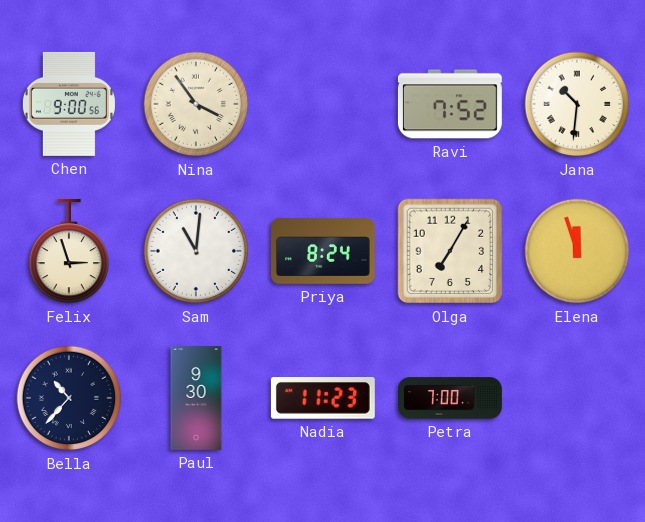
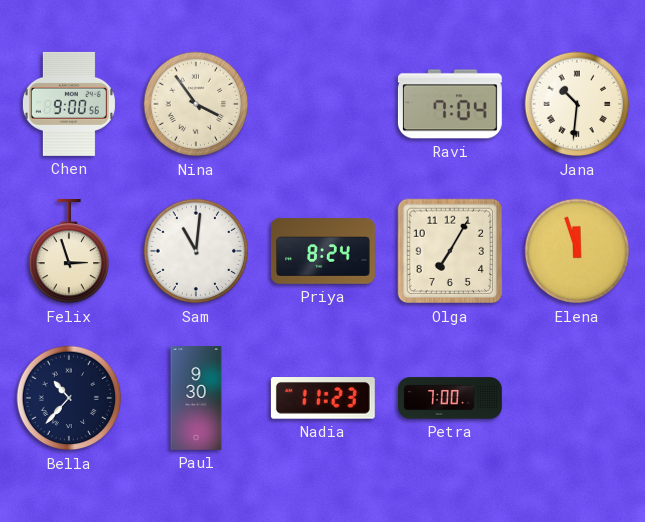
Ravi: 7:52 -> 7:04 (450, 104)
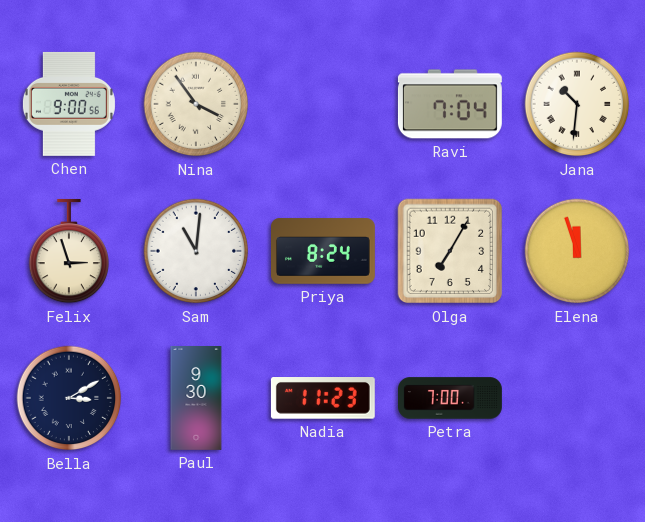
Bella: 10:37 -> 3:10 (69, 398)
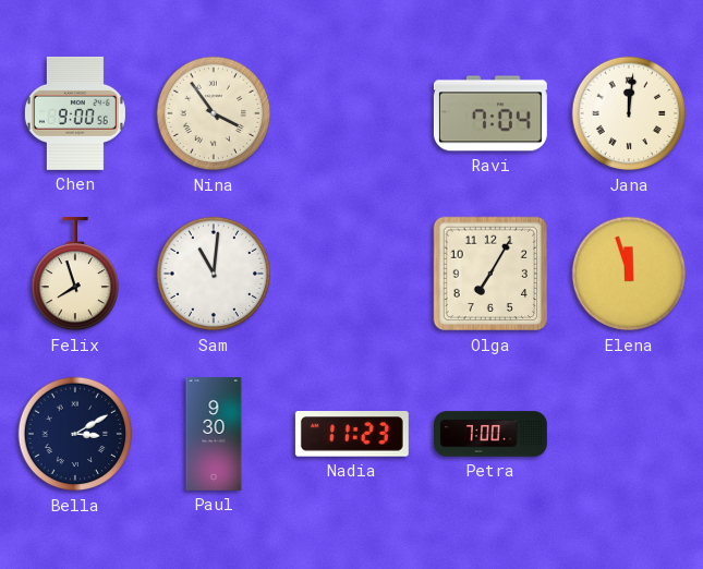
Jana: 10:31 -> 12:01 (629, 113)
Felix: 2:57 -> 7:57 (74, 274)
Priya: 8:24 -> none (324, 251)
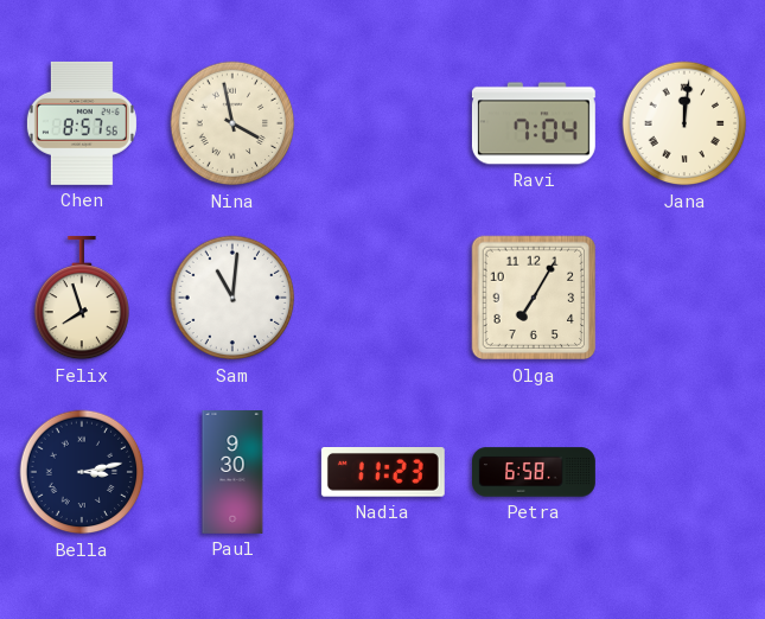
Chen: 9:00 -> 8:57 (82, 123)
Nina: 3:54 -> 3:58 (232, 123)
Elena: 11:57 -> none (629, 274)
Bella: 3:10 -> 3:13 (82, 472)
Petra: 7:00 -> 6:58 (535, 472)
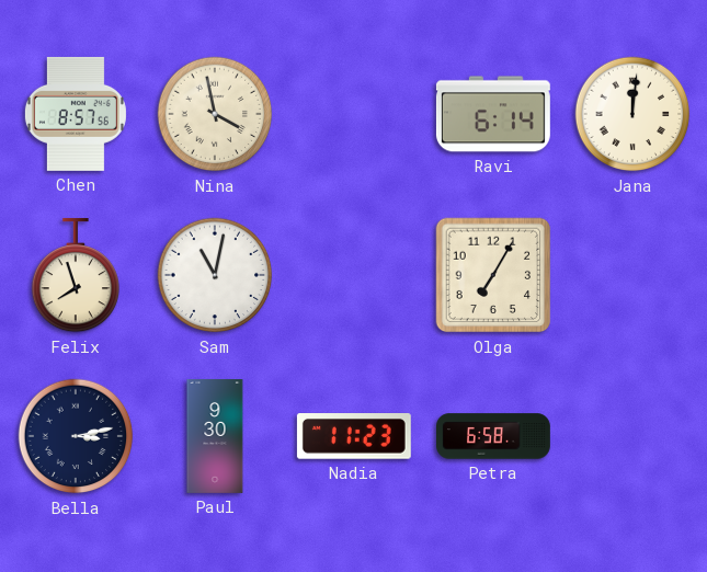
Ravi: 7:04 -> 6:14 (493, 114)
Sam: 11:01 -> 11:02 (215, 275)
